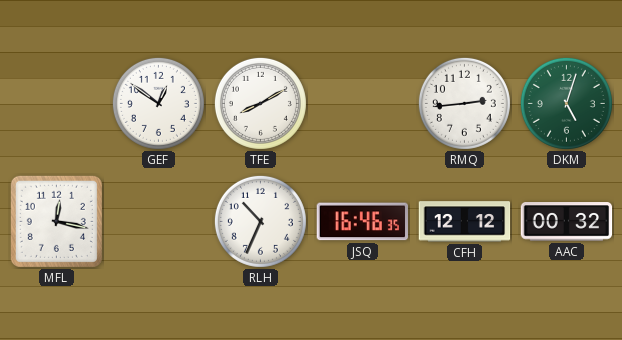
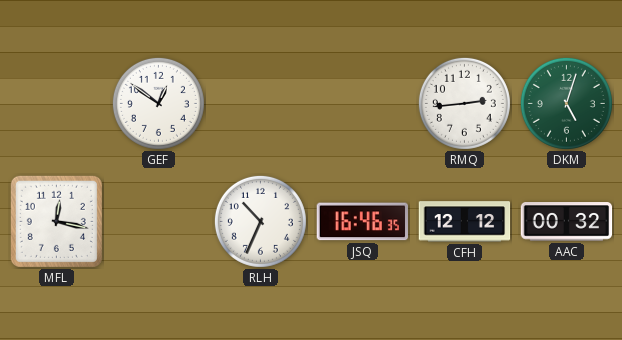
TFE: 8:10 -> none (260, 103)
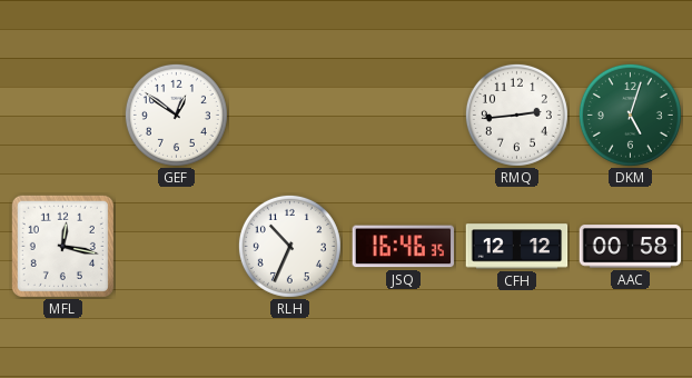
AAC: 00:32 -> 00:58 (631, 247)
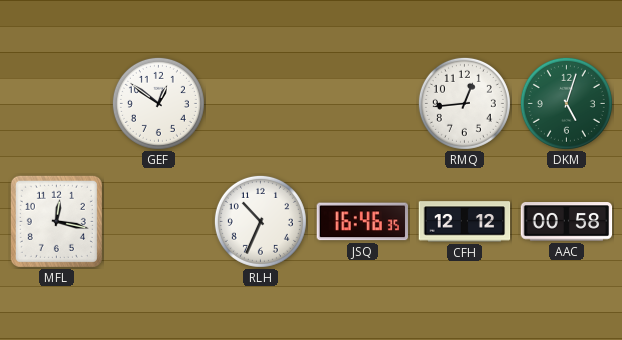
RMQ: 2:44 -> 12:44 (464, 103)
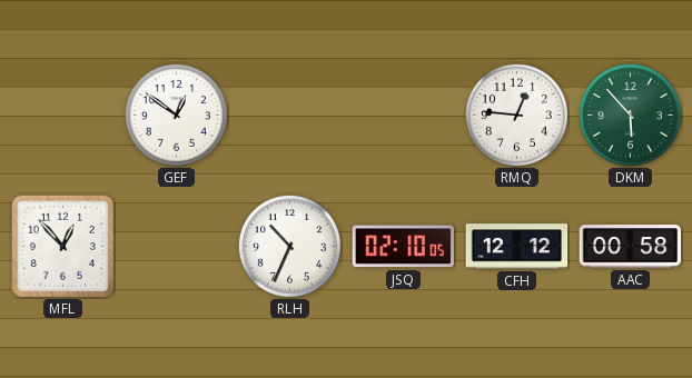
RMQ: 12:44 -> 12:46 (516, 115)
DKM: 5:03 -> 5:53 (630, 115)
MFL: 12:17 -> 12:53 (62, 246)
JSQ: 16:46 -> 02:10 (403, 247)
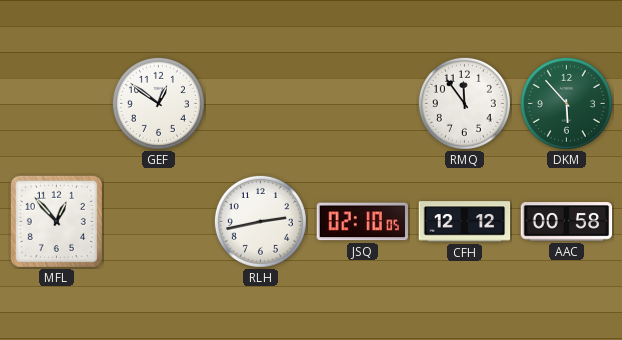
RMQ: 12:46 -> 11:54 (464, 103)
RLH: 10:34 -> 2:43 (260, 221)
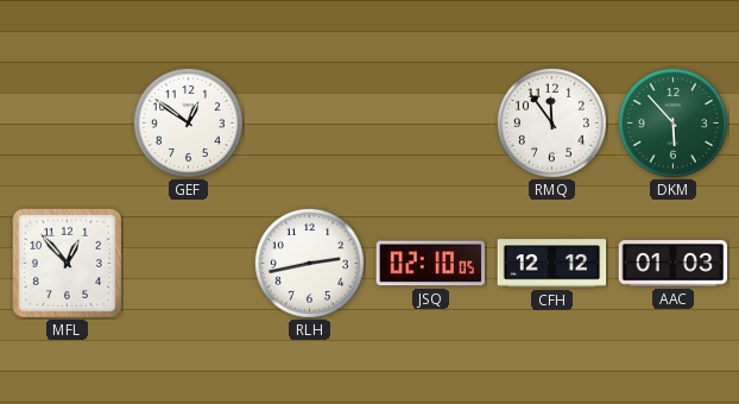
AAC: 00:58 -> 01:03 (674, 264)
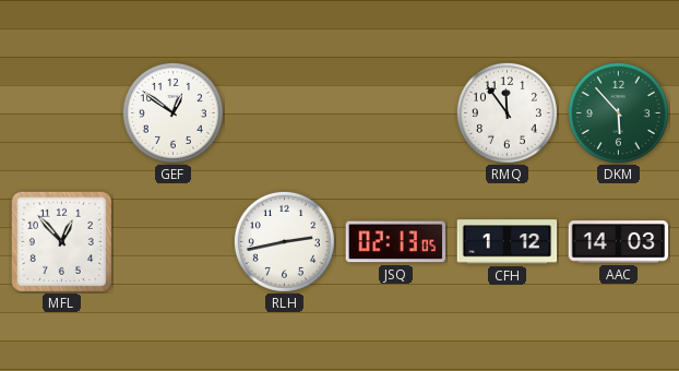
JSQ: 02:10 -> 02:13 (395, 242)
CFH: 12:12 -> 1:12 (508, 242)
AAC: 01:03 -> 14:03 (619, 242)
